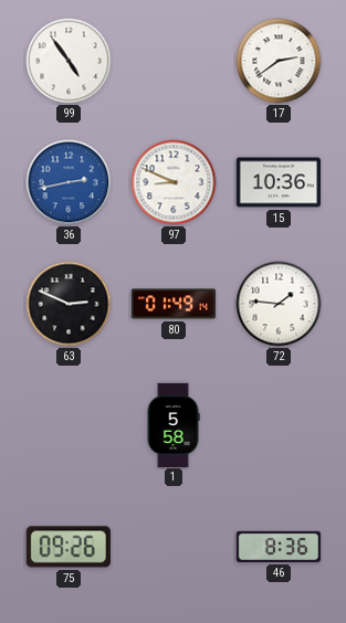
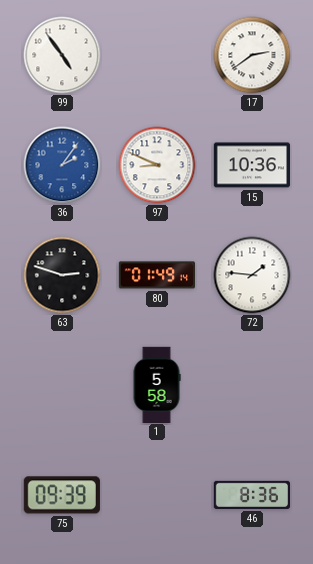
36: 2:43 -> 2:06 (62, 165)
63: 2:49 -> 2:48 (62, 275)
75: 09:26 -> 09:39 (62, 495)
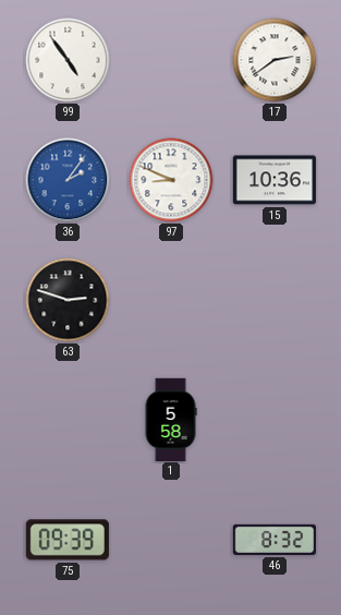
80: 01:49 -> none (157, 275)
72: 1:46 -> none (252, 275)
46: 8:36 -> 8:32 (273, 540)
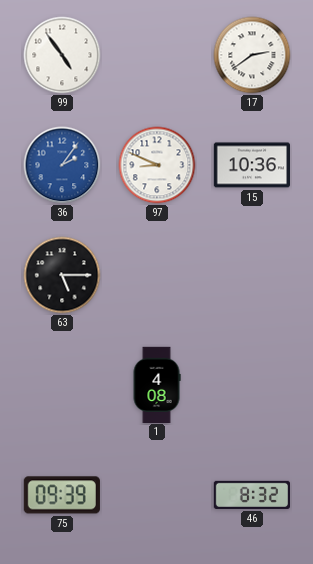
63: 2:48 -> 5:15 (62, 275)
1: 5:58 -> 4:08 (157, 384)
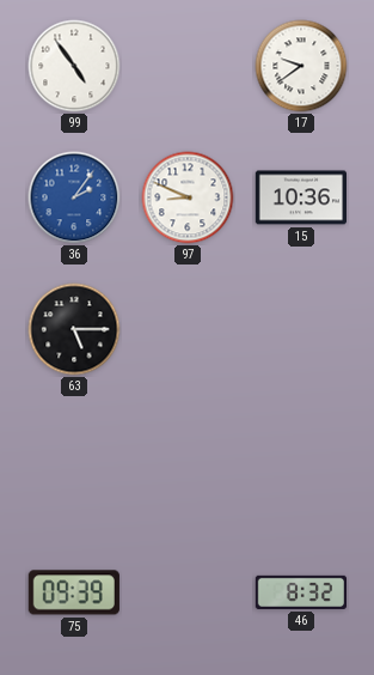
17: 2:39 -> 9:39 (301, 66)
1: 4:08 -> none (157, 384)
